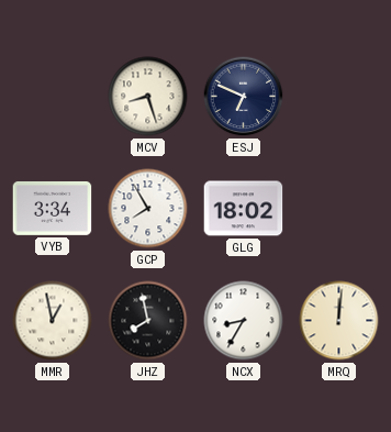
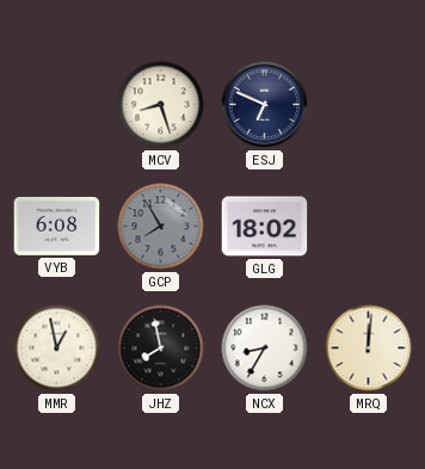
VYB: 3:34 -> 6:08 (57, 226)
GCP dial: white -> grey (161, 227)
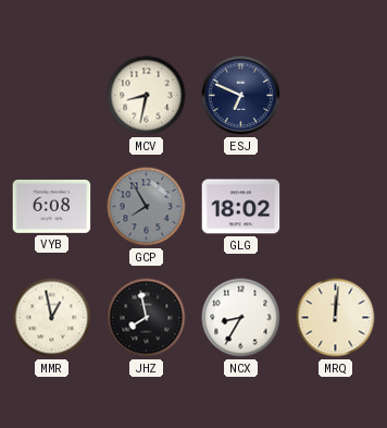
MCV: 8:27 -> 8:32 (147, 96)
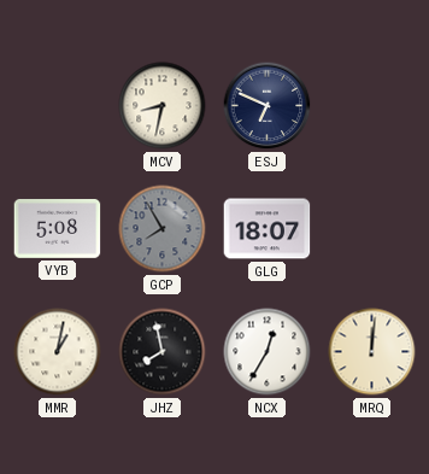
VYB: 6:08 -> 5:08 (58, 228)
GLG: 18:02 -> 18:07 (268, 229)
MMR: 12:58 -> 1:02 (58, 352)
NCX: 8:35 -> 12:35 (268, 352)
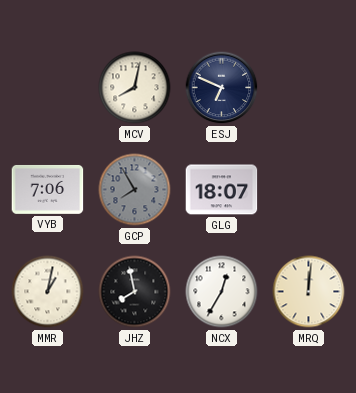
MCV: 8:32 -> 8:02 (135, 88)
VYB: 5:08 -> 7:06 (48, 189)
